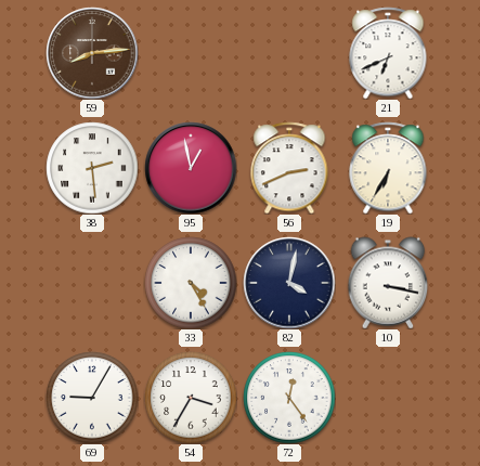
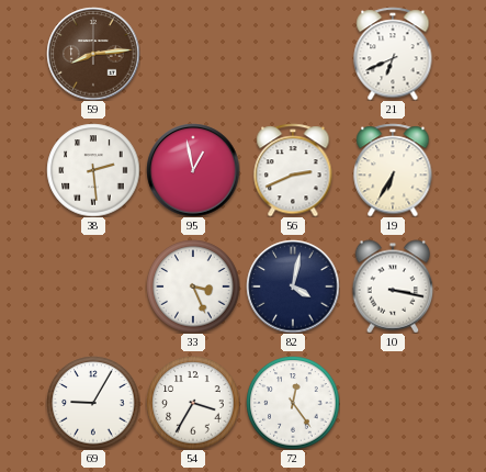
33: 4:25 -> 3:26 (193, 286)
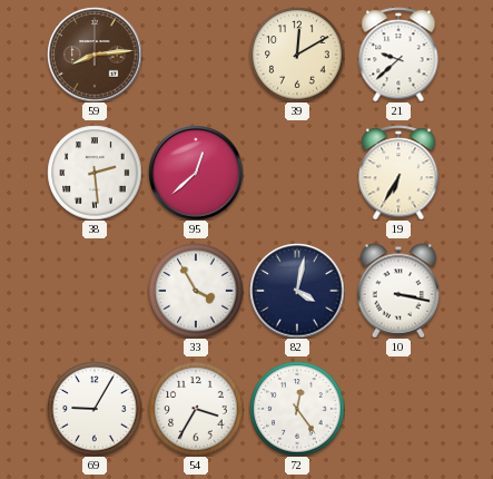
39: none -> 12:10 (297, 55)
21: 6:41 -> 9:38 (398, 55)
95: 12:58 -> 12:38 (196, 173)
56: 2:41 -> none (293, 170)
33: 3:26 -> 3:55 (196, 291)
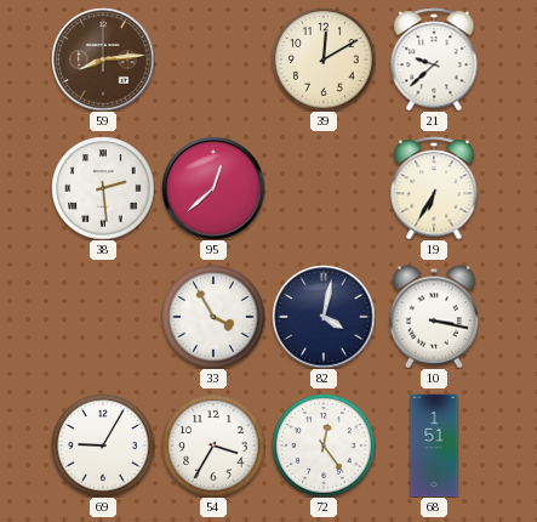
68: none -> 1:51 (434, 446)
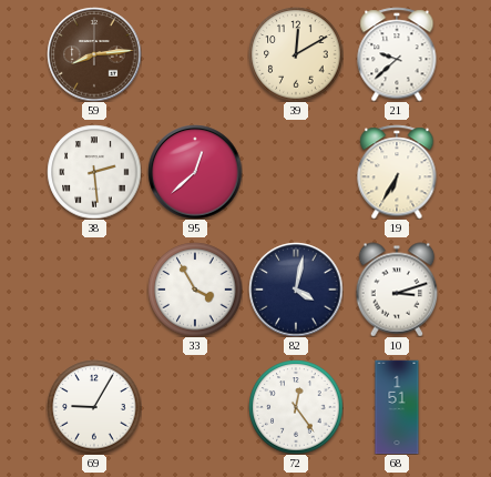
10: 3:17 -> 3:12 (397, 290)
54: 3:35 -> none (213, 446)
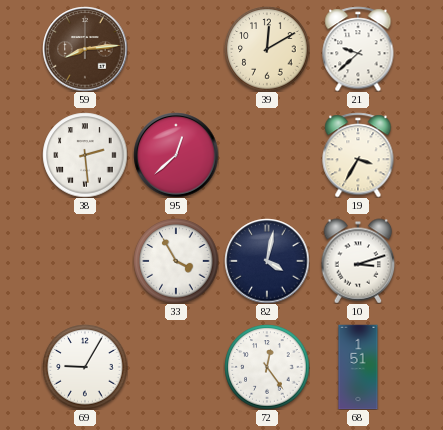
19: 6:35 -> 3:35 (358, 155)
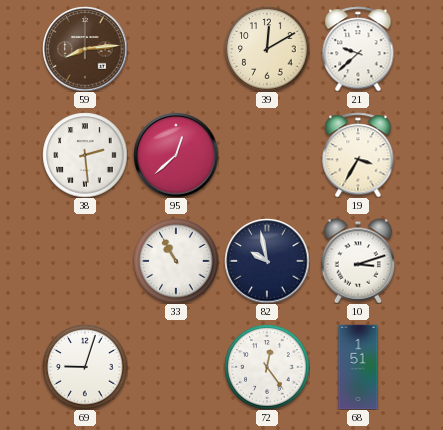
33: 3:55 -> 10:55 (176, 261)
82: 4:02 -> 9:58 (267, 261)
69: 9:05 -> 9:03 (85, 367)
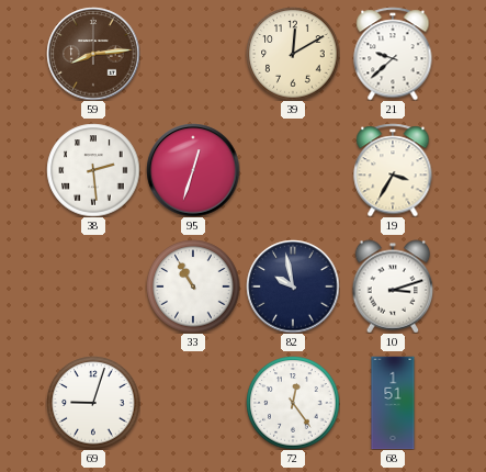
95: 12:38 -> 12:33 (193, 170)
